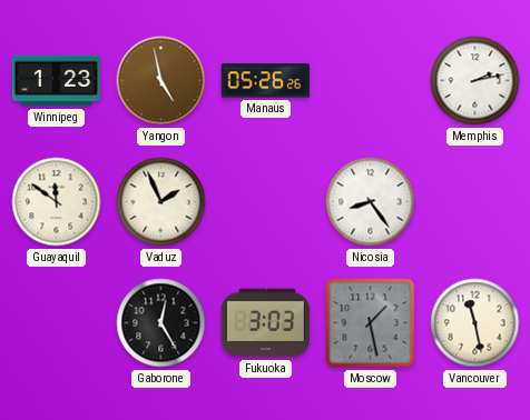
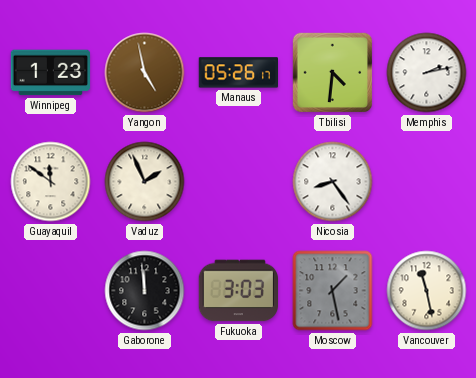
Manaus: 05:26:26 -> 05:26:17 (239, 73)
Tbilisi: none -> 4:31 (333, 73)
Gaborone: 12:25 -> 11:59 (145, 291)
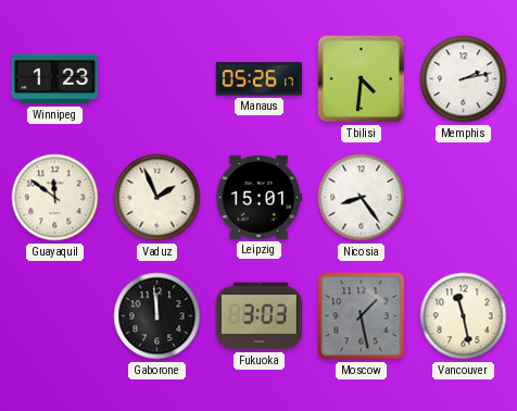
Yangon: 4:58 -> none (145, 73)
Leipzig: none -> 15:01 (260, 197)
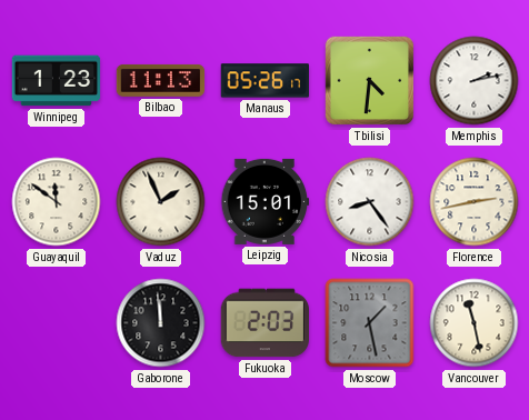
Bilbao: none -> 11:13 (161, 80)
Florence: none -> 2:43 (475, 202)
Fukuoka: 3:03 -> 2:03 (264, 323)
